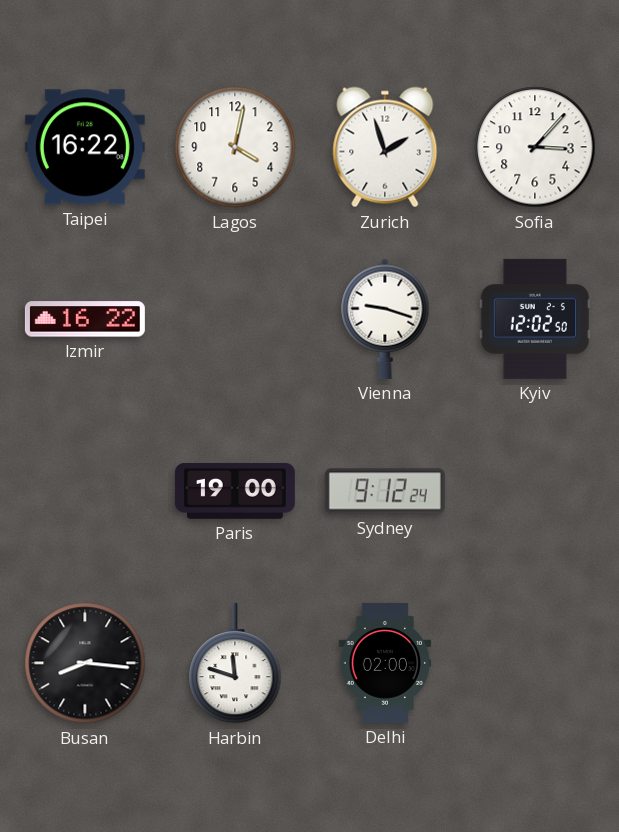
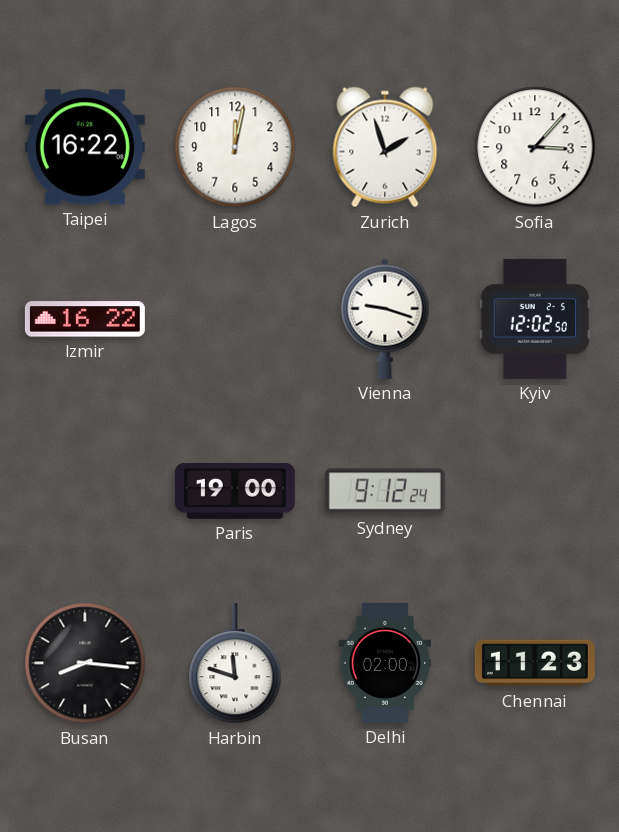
Lagos: 4:02 -> 12:02 (235, 147)
Chennai: none -> 11:23 (535, 663)
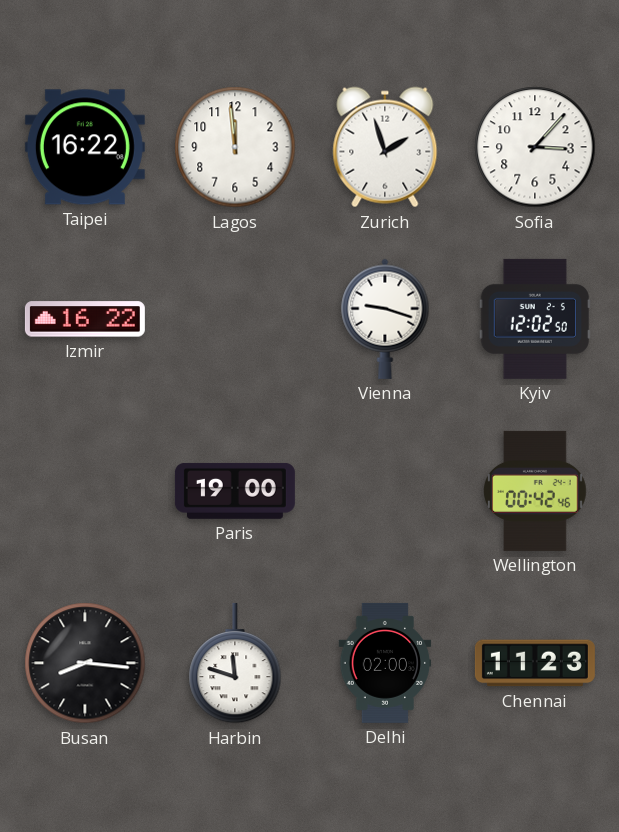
Lagos: 12:02 -> 11:59 (235, 147)
Sydney: 9:12 -> none (385, 491)
Wellington: none -> 00:42 (536, 491)
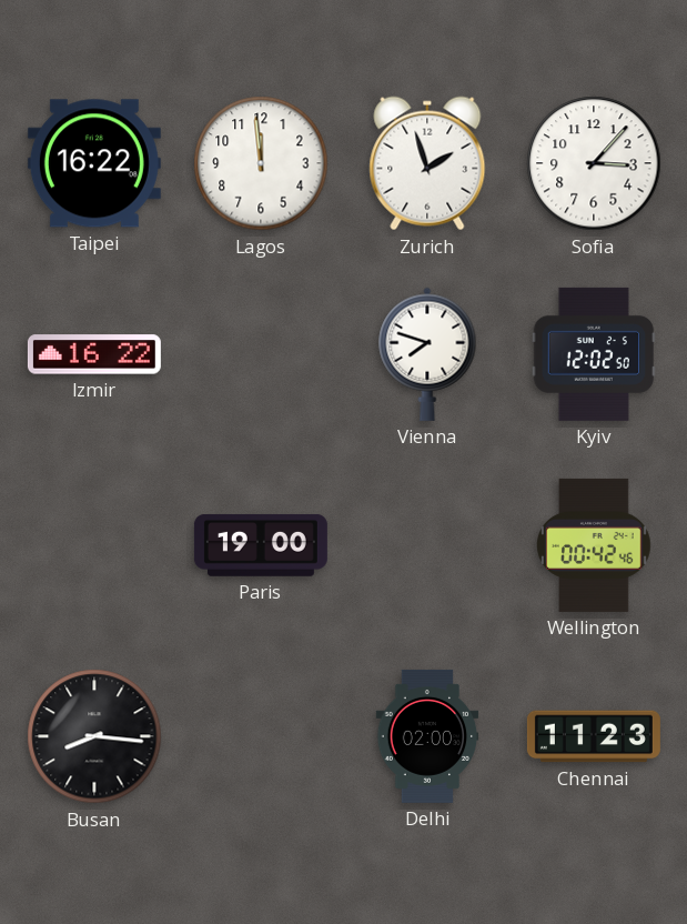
Vienna: 9:18 -> 7:48 (427, 354)
Harbin: 11:48 -> none (235, 663)
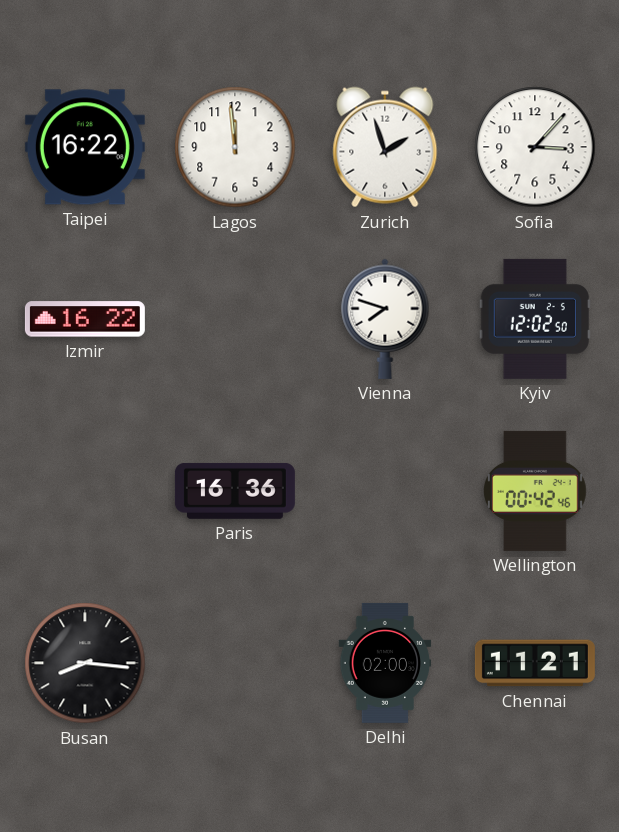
Paris: 19:00 -> 16:36 (235, 491)
Chennai: 11:23 -> 11:21 (535, 663)
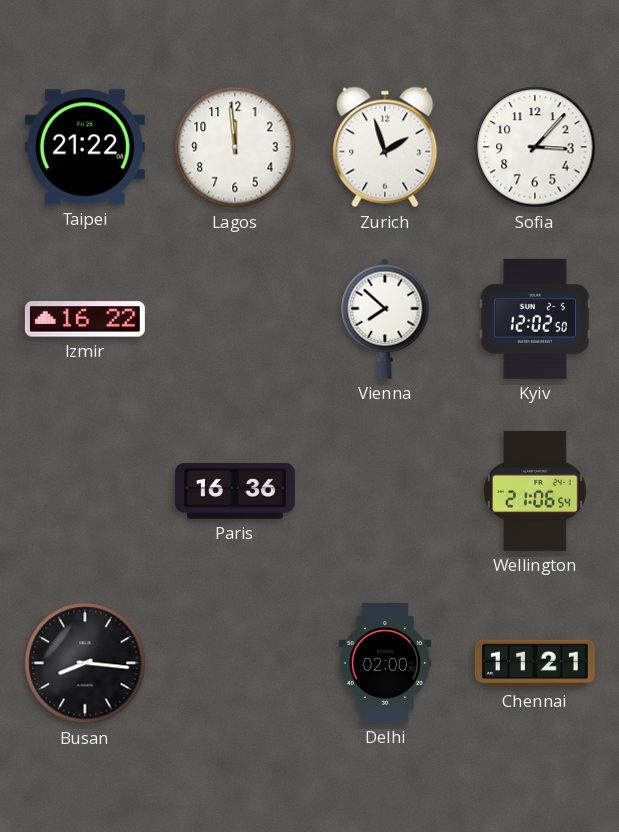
Taipei: 16:22 -> 21:22 (85, 147)
Vienna: 7:48 -> 7:52 (385, 319)
Wellington: 00:42 -> 21:06 (536, 491)
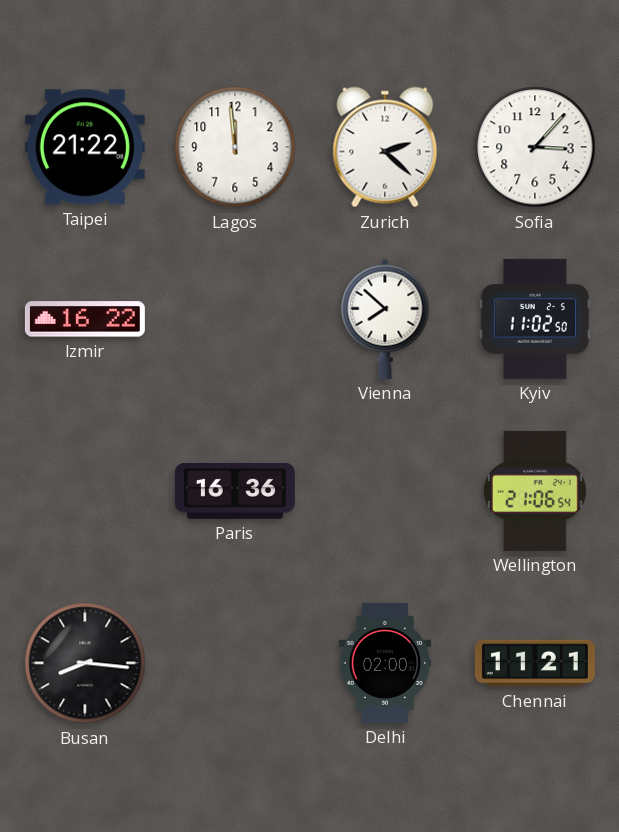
Zurich: 1:57 -> 2:22 (385, 147)
Kyiv: 12:02 -> 11:02 (535, 319)
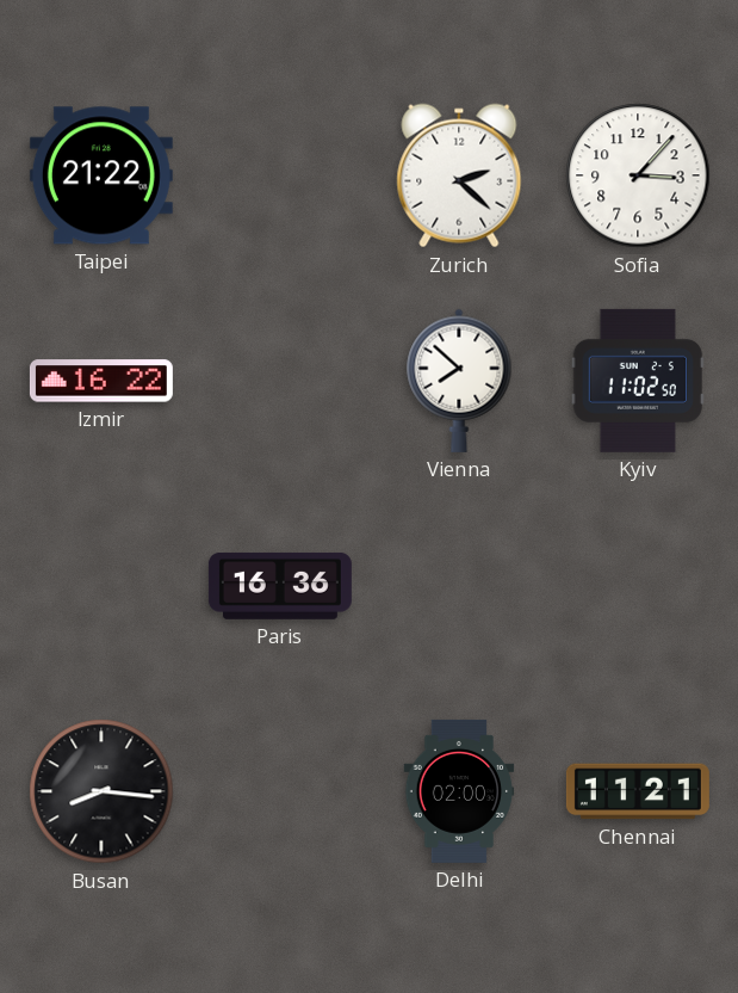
Lagos: 11:59 -> none (235, 147)
Wellington: 21:06 -> none (536, 491)
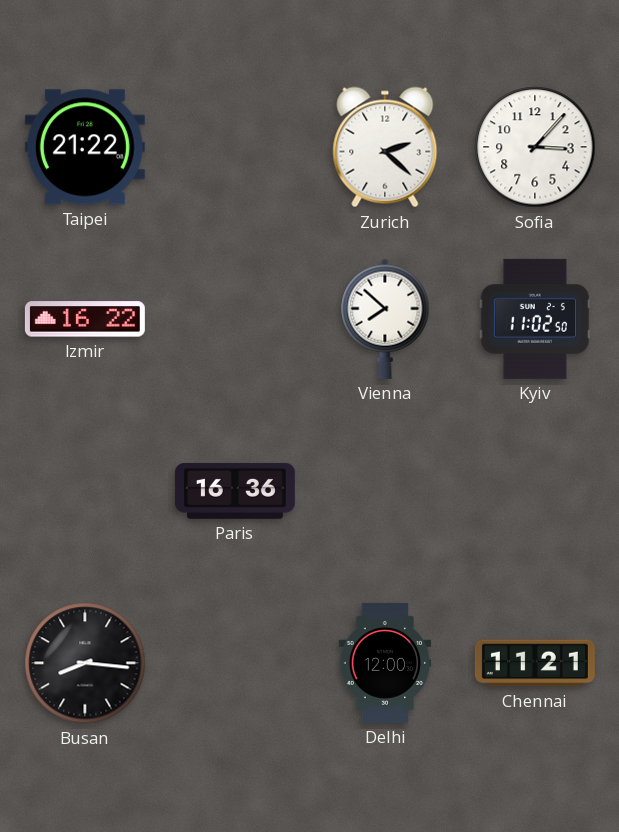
Delhi: 02:00 -> 12:00 (385, 663)
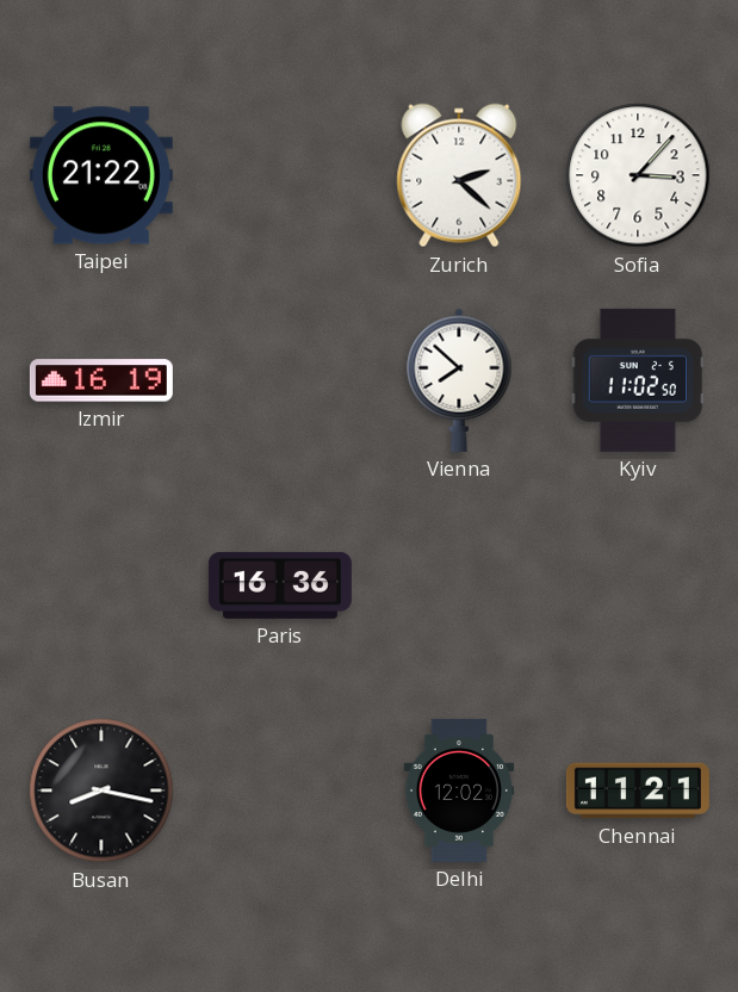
Izmir: 16:22 -> 16:19 (101, 380)
Busan: 8:16 -> 8:17 (101, 790)
Delhi: 12:00 -> 12:02 (459, 790)
